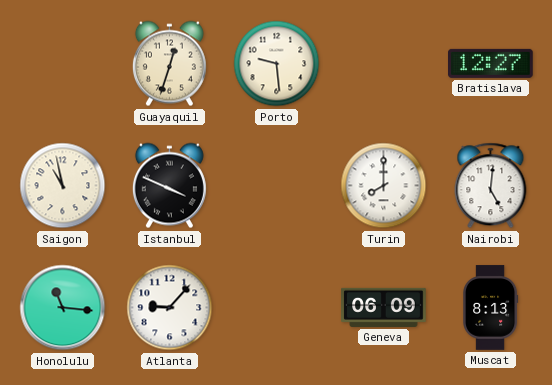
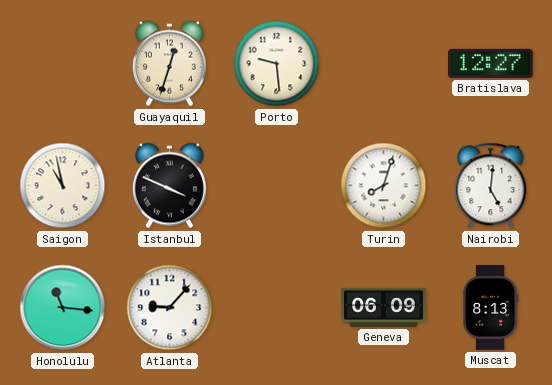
Turin: 8:00 -> 8:03 (384, 186)
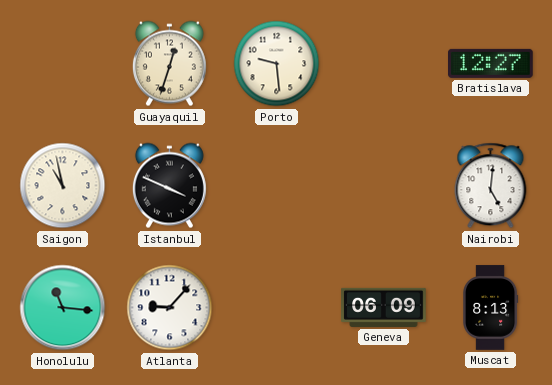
Turin: 8:03 -> none (384, 186)
